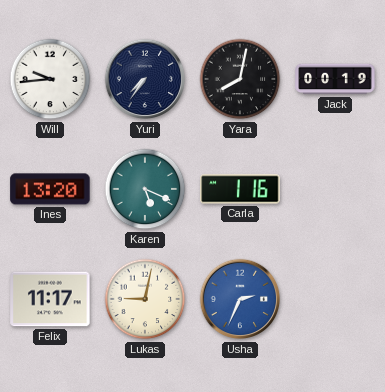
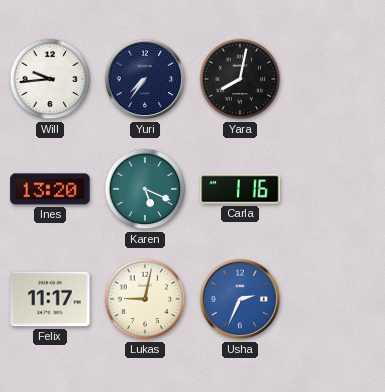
Jack: 00:19 -> none (335, 79)
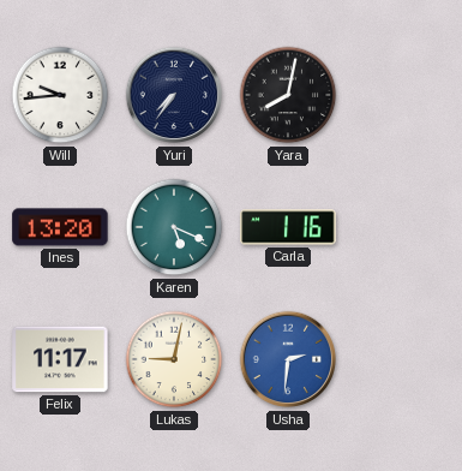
Usha: 2:34 -> 2:31 (288, 359)
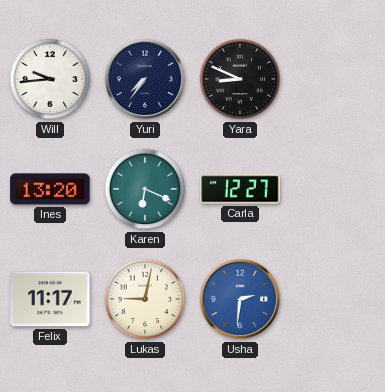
Yara: 8:02 -> 8:49 (240, 79)
Karen: 5:19 -> 6:19 (145, 189)
Carla: 1:16 -> 12:27 (240, 189)
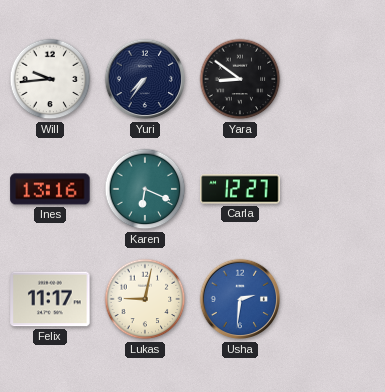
Yara: 8:49 -> 8:51 (240, 79)
Ines: 13:20 -> 13:16 (50, 189)
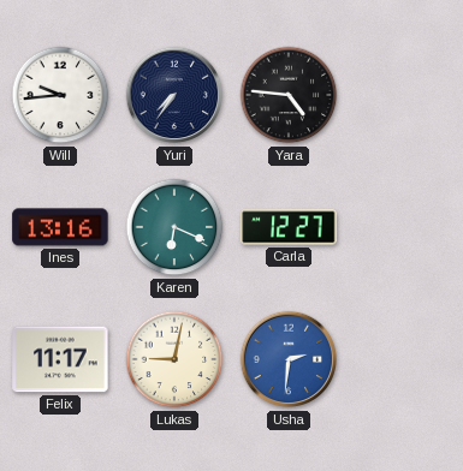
Yara: 8:51 -> 4:46 (289, 95)
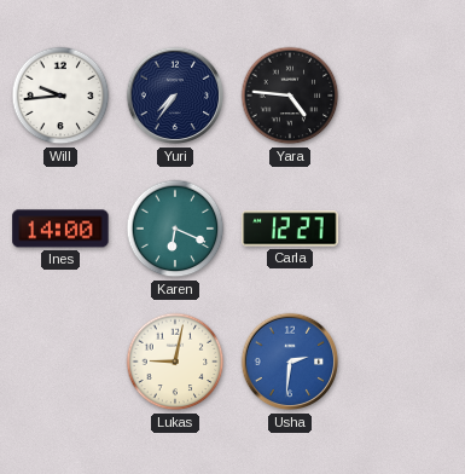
Ines: 13:16 -> 14:00 (60, 229)
Felix: 11:17 -> none (60, 359)
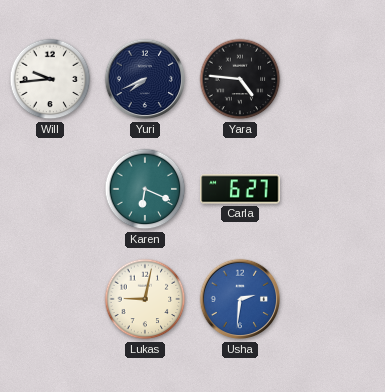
Yuri: 7:36 -> 7:41 (145, 79)
Ines: 14:00 -> none (60, 229)
Carla: 12:27 -> 6:27 (240, 189)
